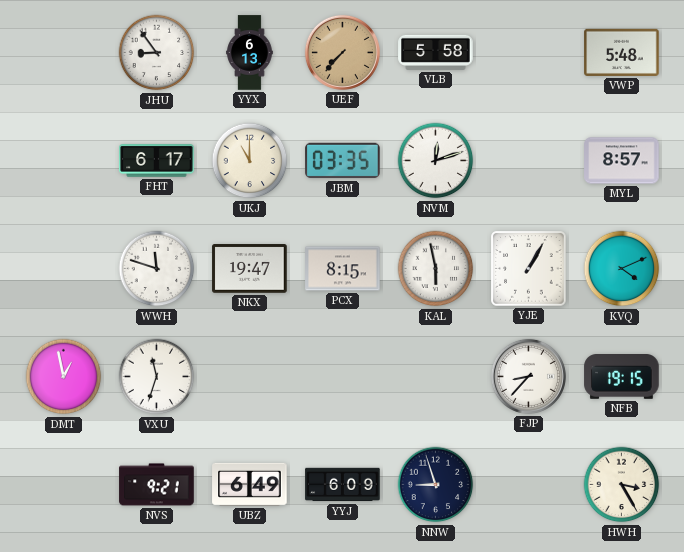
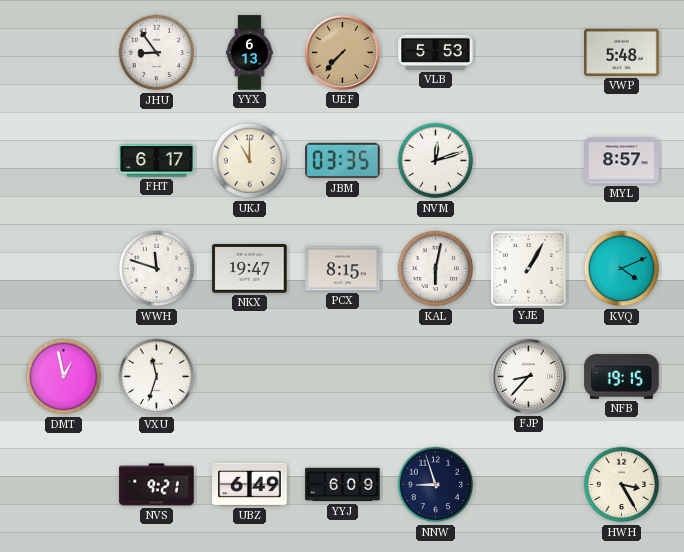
VLB: 5:58 -> 5:53 (436, 52)
KAL: 5:58 -> 6:02 (436, 269)
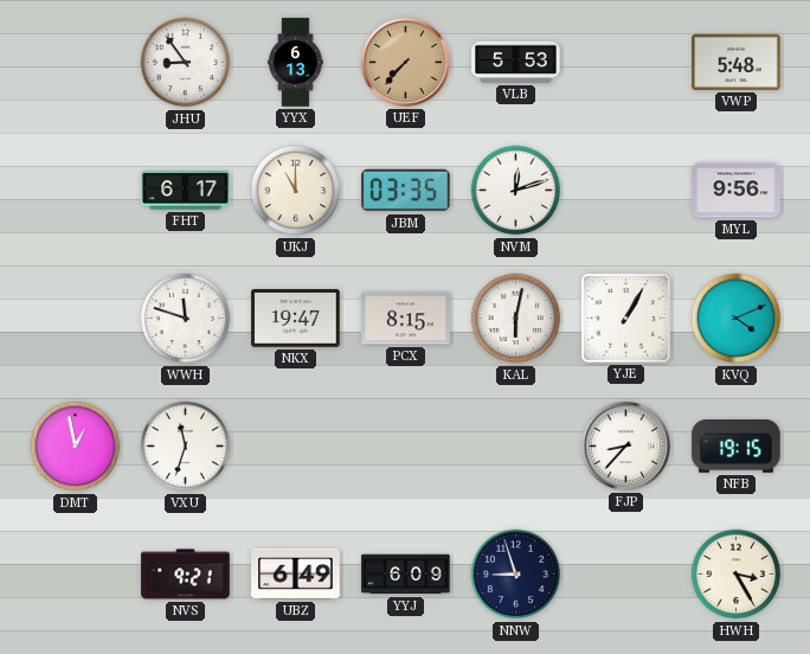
MYL: 8:57 -> 9:56 (737, 191)
